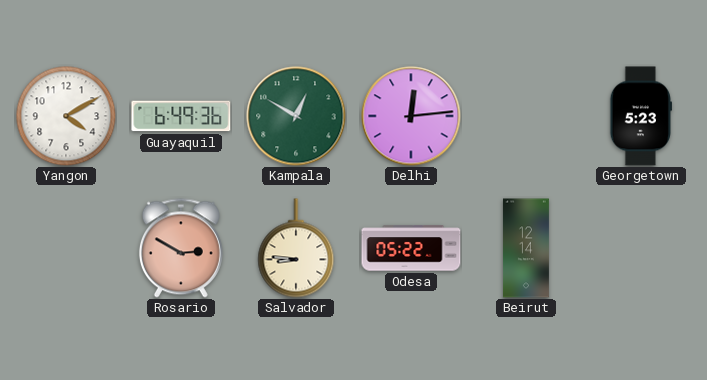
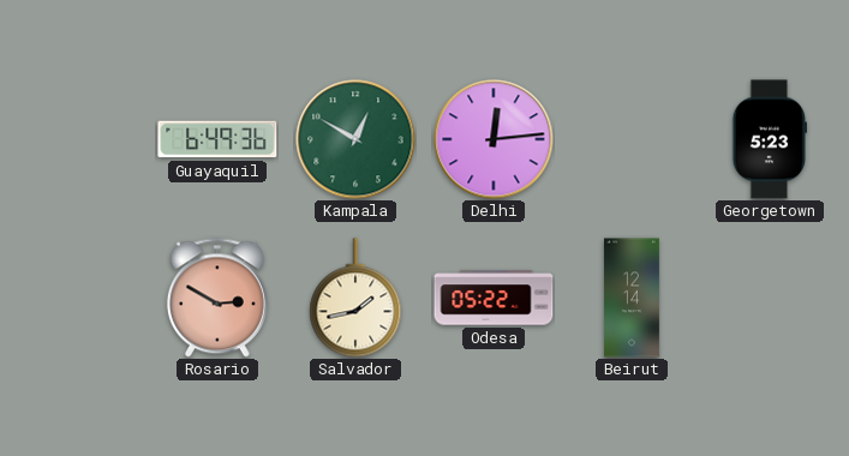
Yangon: 4:10 -> none (66, 116)
Salvador: 8:46 -> 1:43 (355, 298)
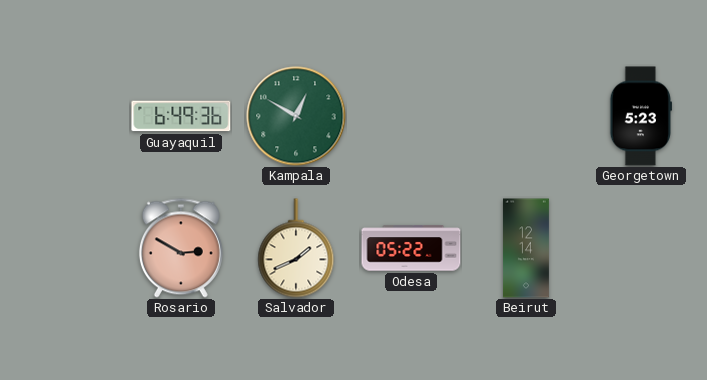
Delhi: 12:14 -> none (494, 139)
Salvador: 1:43 -> 1:41 (296, 248)
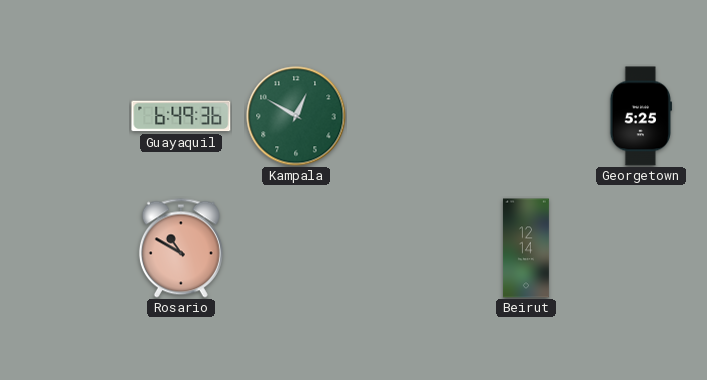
Georgetown: 5:23 -> 5:25 (640, 116)
Rosario: 2:50 -> 10:50 (181, 248)
Salvador: 1:41 -> none (296, 248)
Odesa: 05:22 -> none (411, 248)
